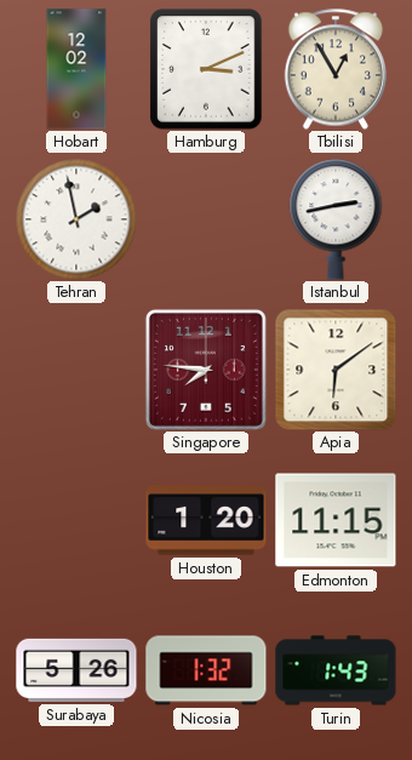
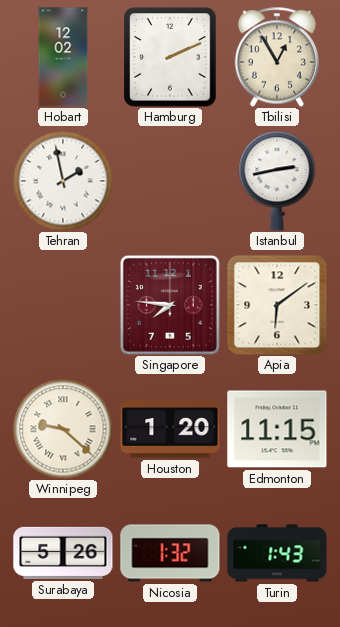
Hamburg: 3:11 -> 2:11 (170, 57)
Winnipeg: none -> 9:22 (63, 429)
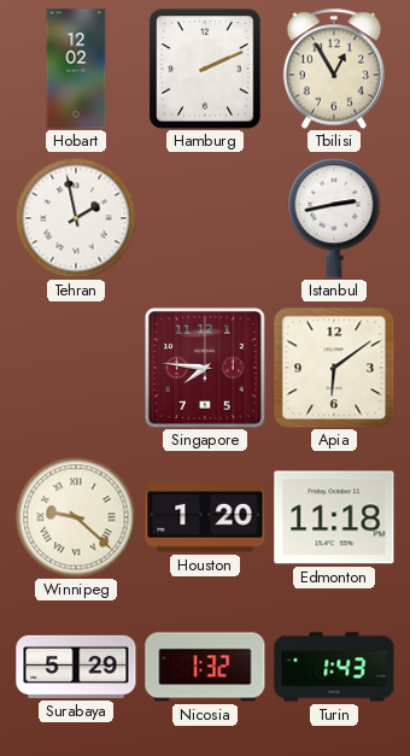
Edmonton: 11:15 -> 11:18 (334, 517)
Surabaya: 5:26 -> 5:29 (76, 667)
